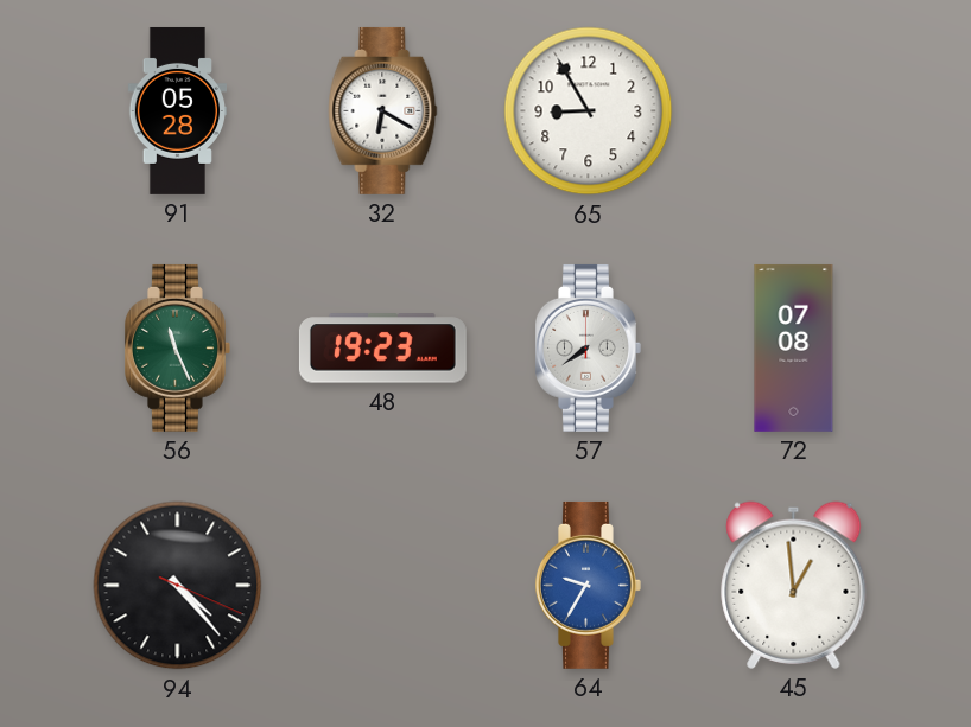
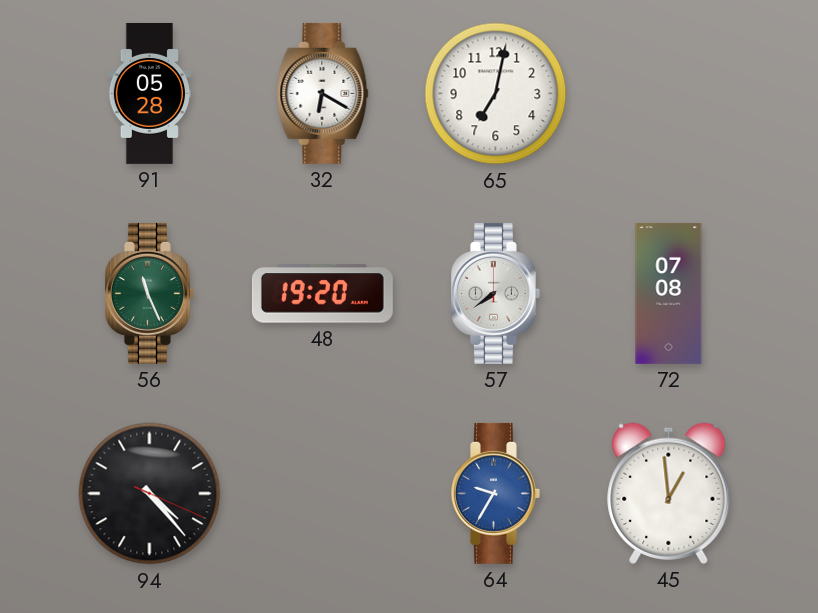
65: 8:55 -> 7:02 (496, 94)
48: 19:23 -> 19:20 (322, 294)
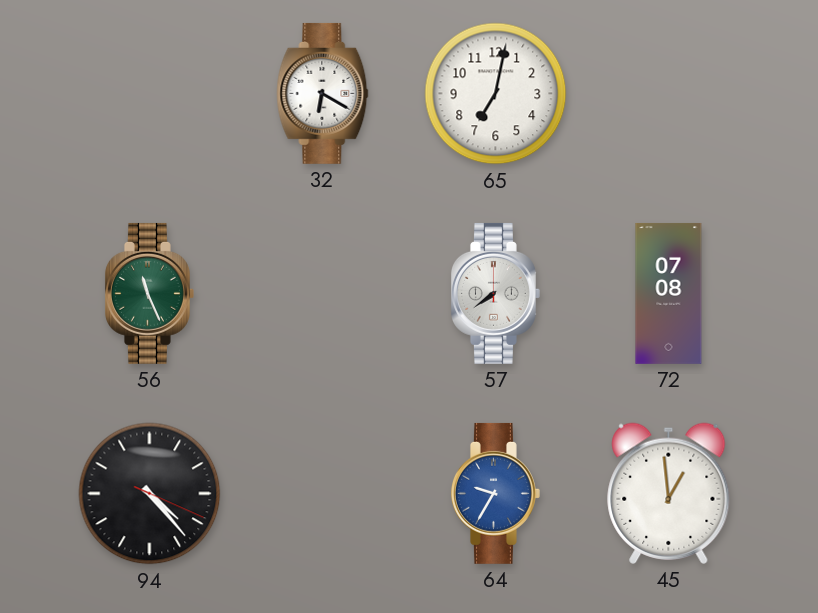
91: 05:28 -> none (149, 93)
48: 19:20 -> none (322, 294)
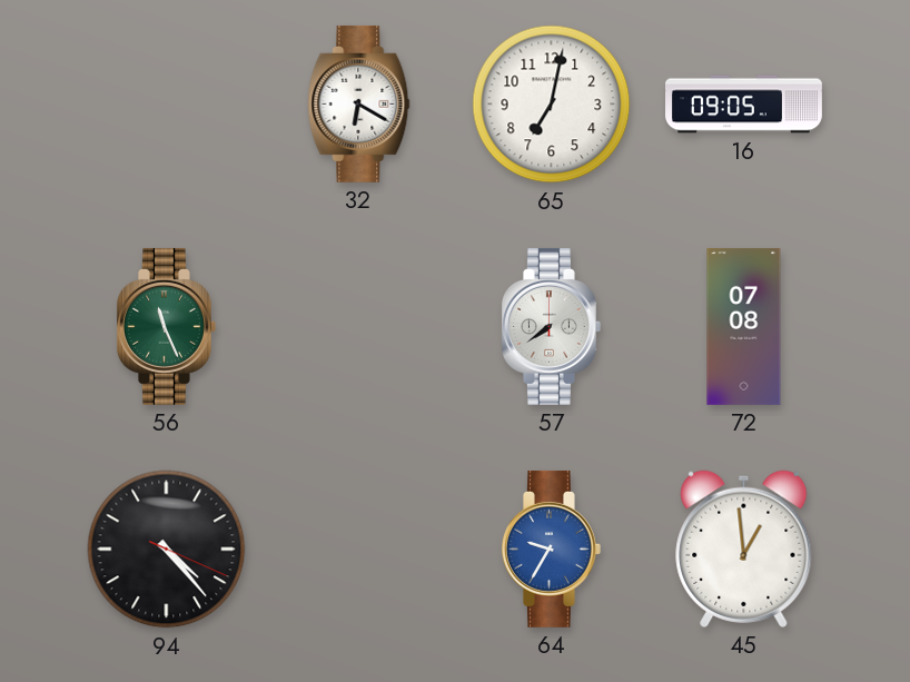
16: none -> 09:05 (744, 105)
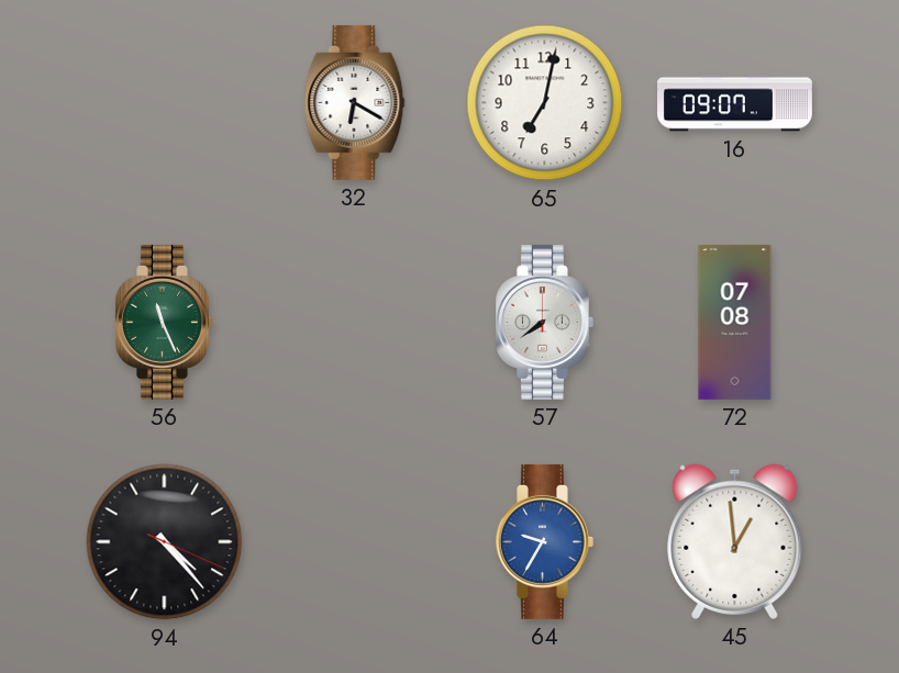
16: 09:05 -> 09:07 (735, 103)
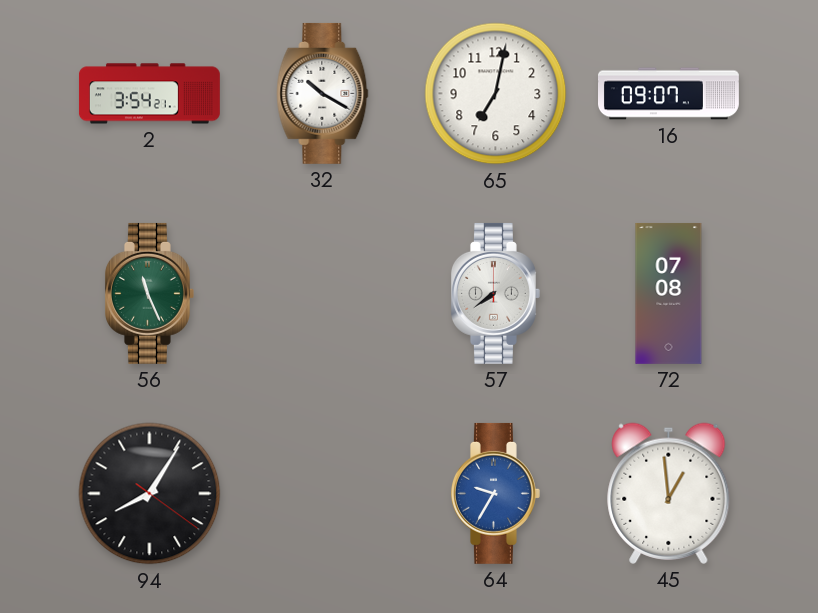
2: none -> 3:54 (149, 94)
32: 6:20 -> 10:20 (323, 93)
94: 4:23 -> 8:05 (150, 494)
